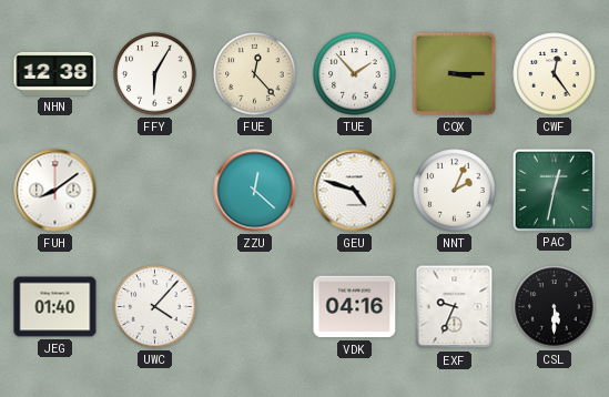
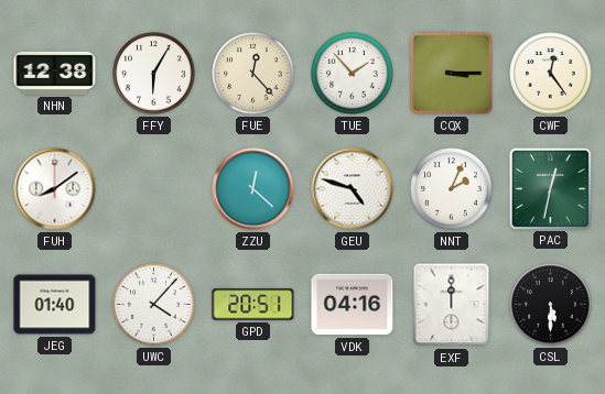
GPD: none -> 20:51 (253, 305)
EXF: 9:34 -> 12:00 (452, 305)
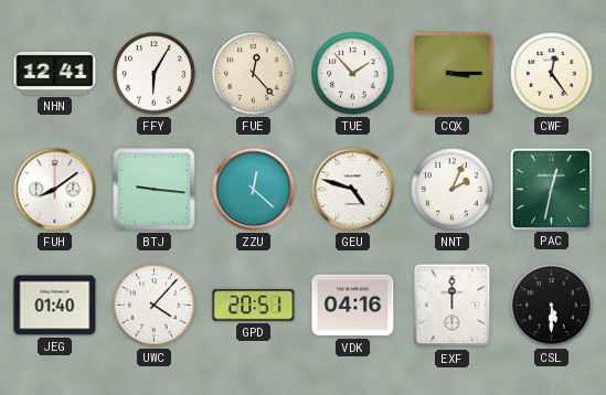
NHN: 12:38 -> 12:41 (55, 73)
BTJ: none -> 9:16 (155, 190)
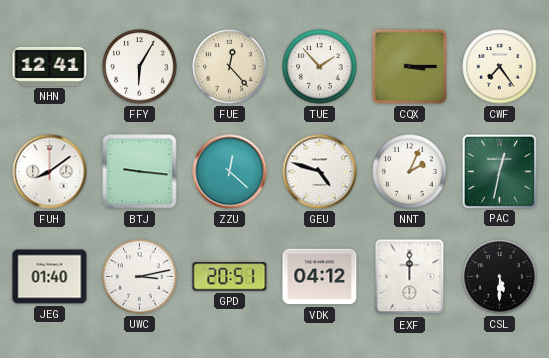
CWF: 12:24 -> 7:24 (500, 67)
UWC: 4:07 -> 3:13 (140, 277)
VDK: 04:16 -> 04:12 (320, 277)
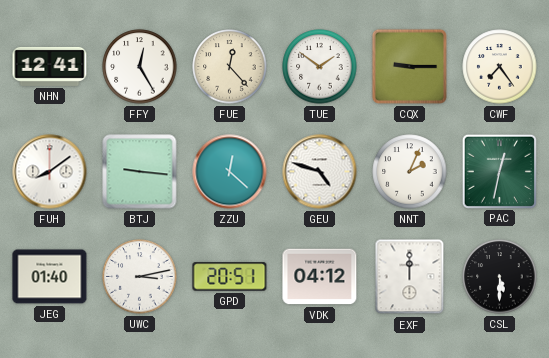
FFY: 6:05 -> 12:25 (140, 67)
TUE: 1:53 -> 1:51 (320, 67)
CQX: 3:15 -> 9:15 (409, 66)
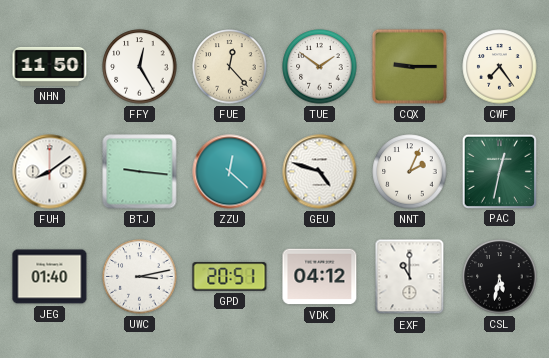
NHN: 12:41 -> 11:50 (50, 66)
EXF: 12:00 -> 11:00 (410, 277)
CSL: 5:30 -> 5:32 (500, 277)
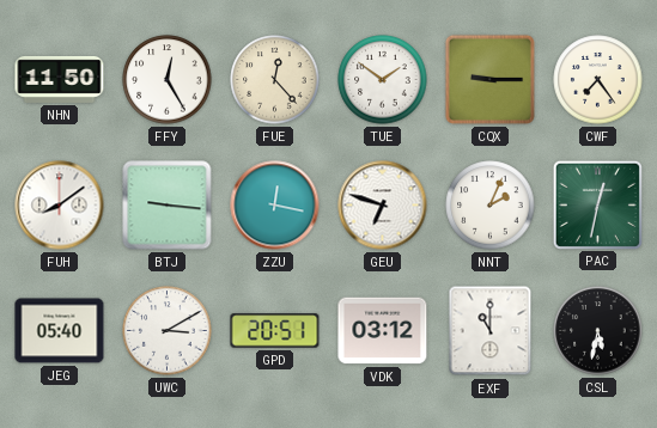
ZZU: 12:22 -> 12:17 (275, 206)
GEU: 4:48 -> 6:48 (383, 206)
JEG: 01:40 -> 05:40 (60, 331)
UWC: 3:13 -> 3:10 (168, 331)
VDK: 04:12 -> 03:12 (383, 331)
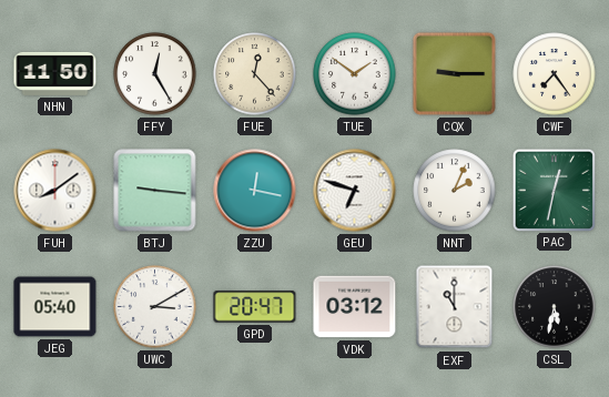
GPD: 20:51 -> 20:47 (255, 307)
